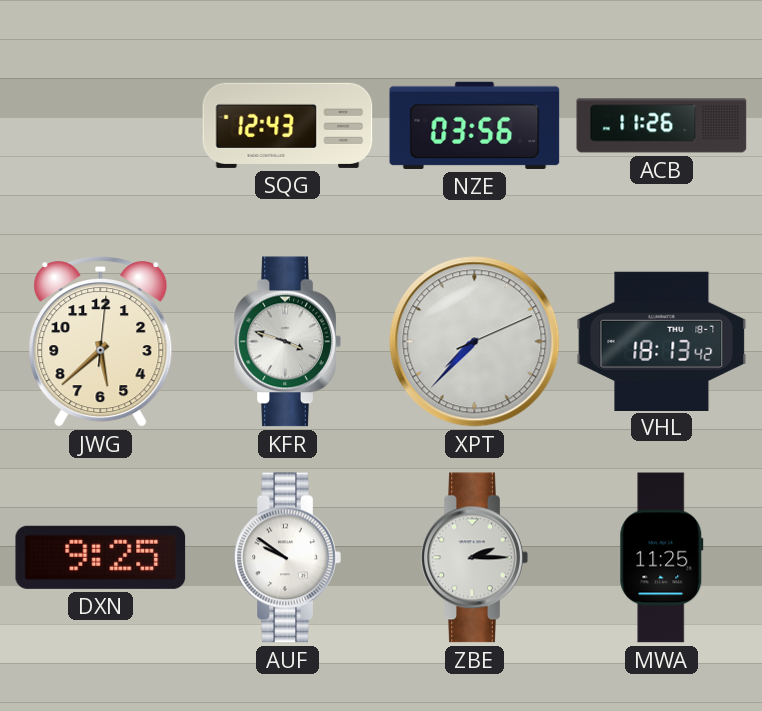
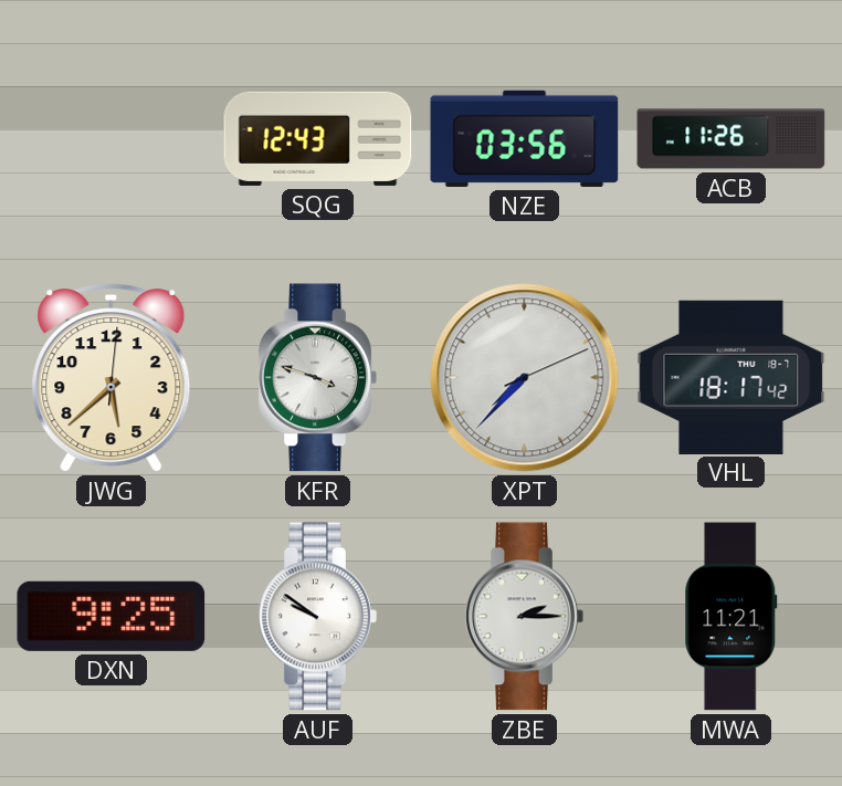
VHL: 18:13 -> 18:17 (732, 377)
MWA: 11:25 -> 11:21 (732, 617)
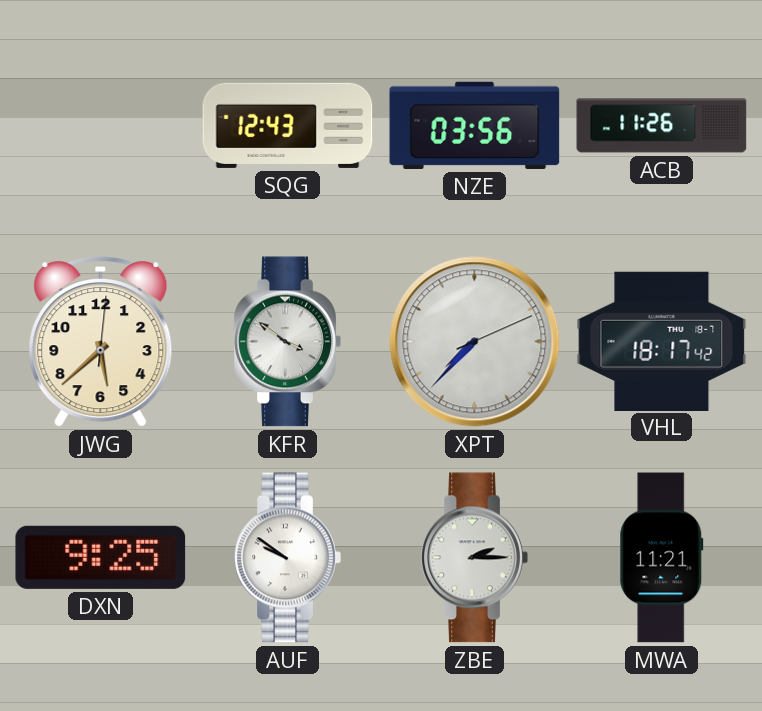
KFR: 3:48 -> 3:51 (287, 342)
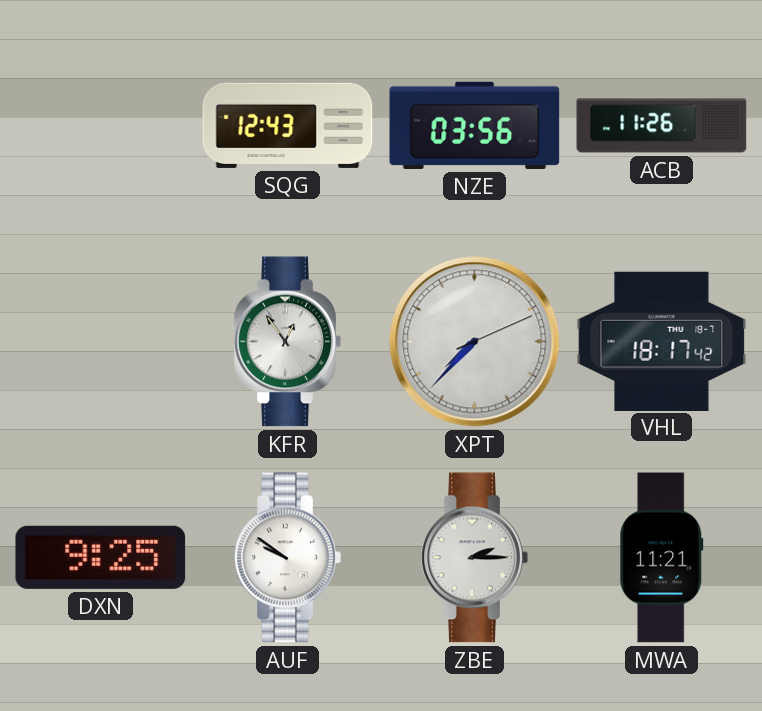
JWG: 5:38 -> none (101, 342)
KFR: 3:51 -> 12:54 (287, 342)
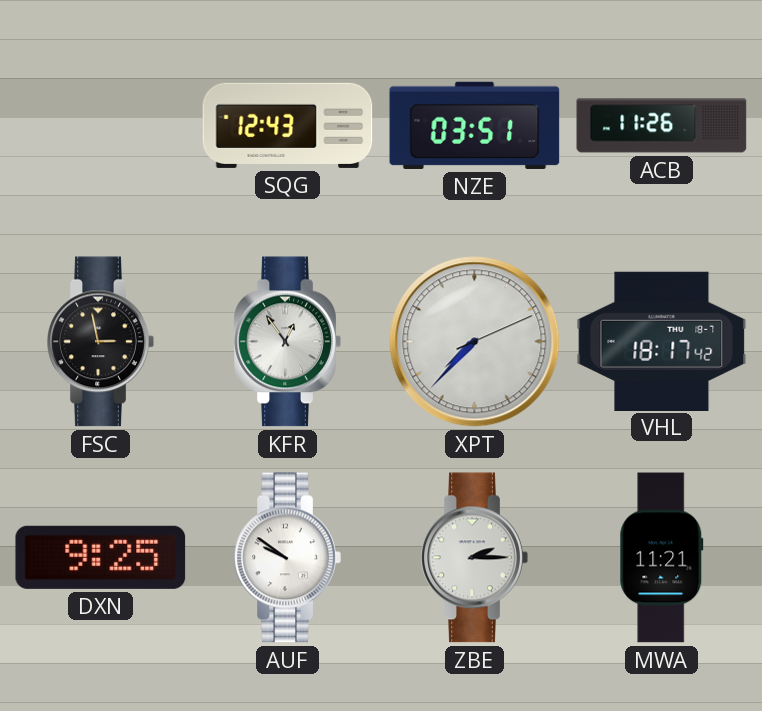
NZE: 03:56 -> 03:51 (475, 125)
FSC: none -> 2:58 (100, 342)
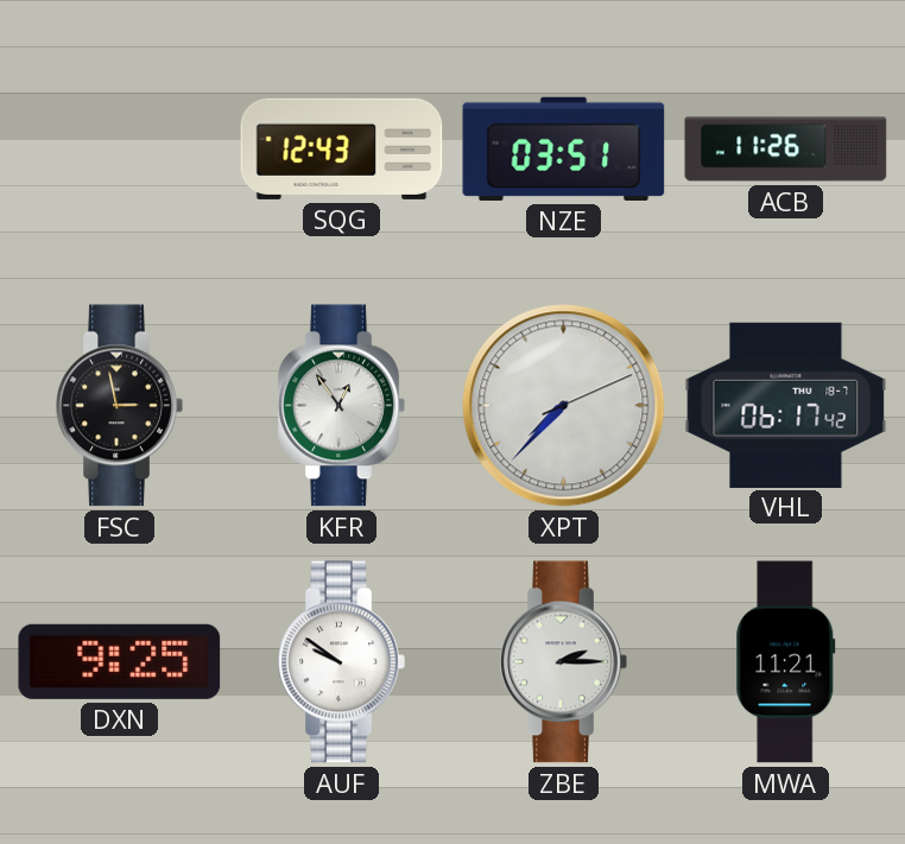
VHL: 18:17 -> 06:17 (786, 405)
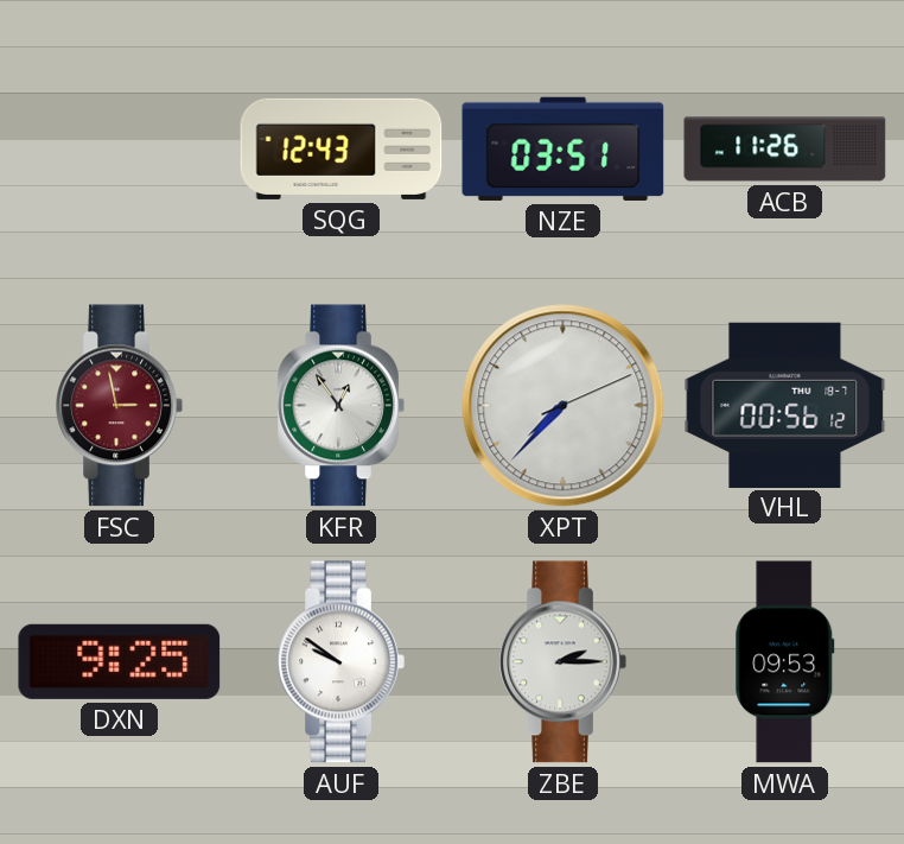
FSC dial: black -> burgundy (119, 406)
VHL: 06:17 -> 00:56 (785, 405)
MWA: 11:21 -> 09:53 (785, 662)
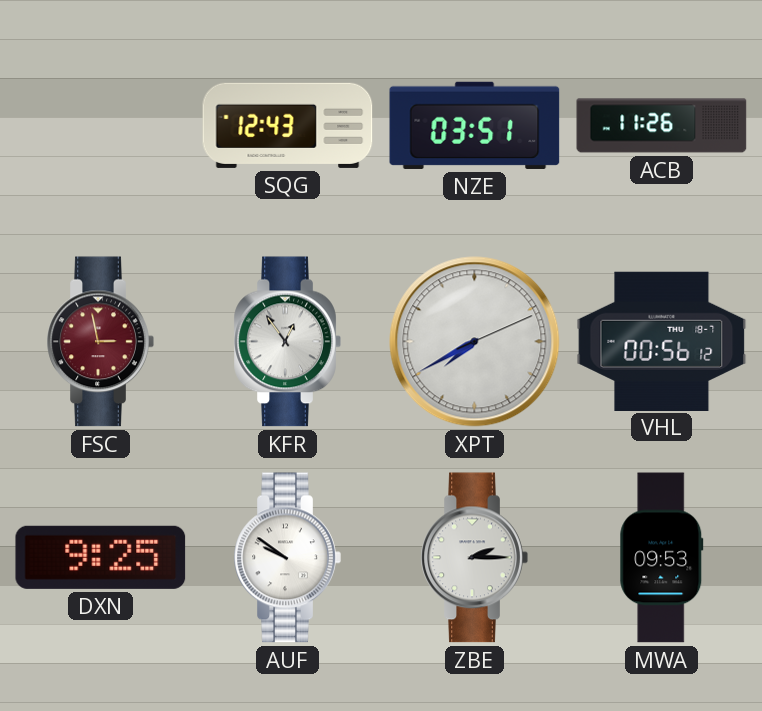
XPT: 7:37 -> 7:40 (475, 342)
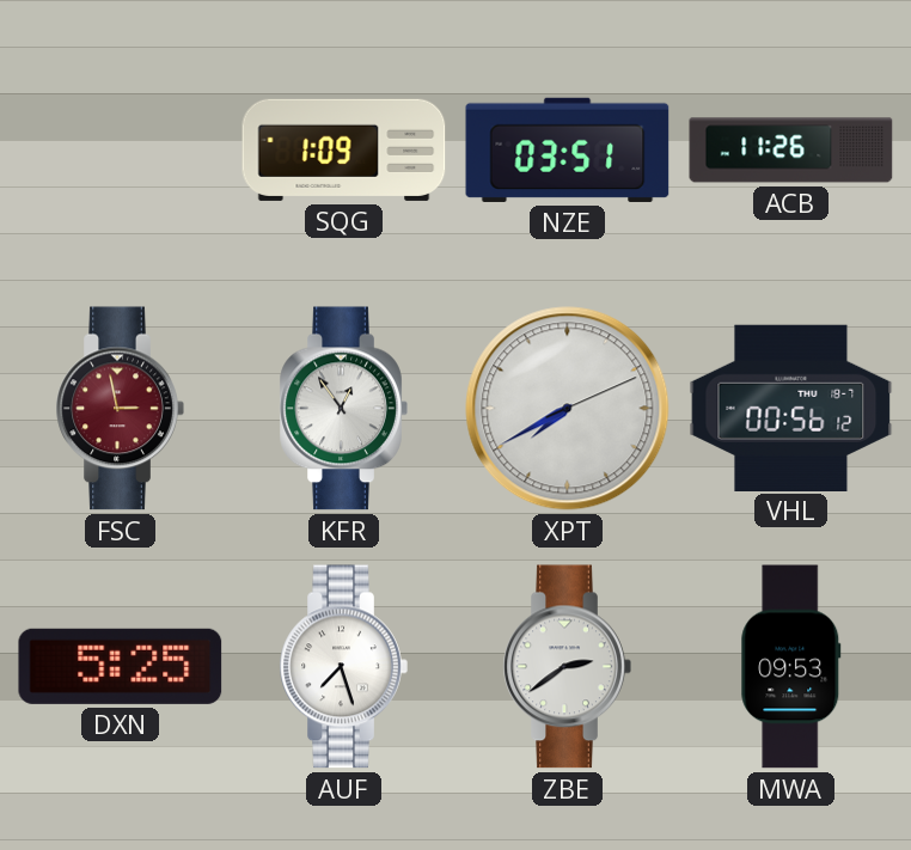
SQG: 12:43 -> 1:09 (344, 149)
DXN: 9:25 -> 5:25 (121, 666)
AUF: 9:51 -> 7:27 (343, 667)
ZBE: 2:15 -> 2:39 (567, 667)
